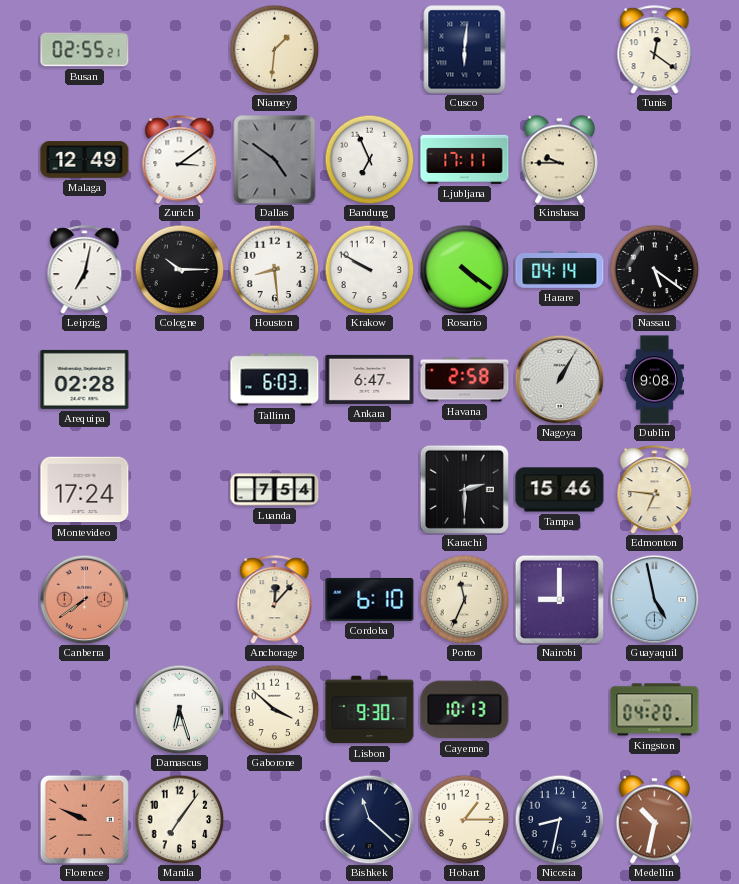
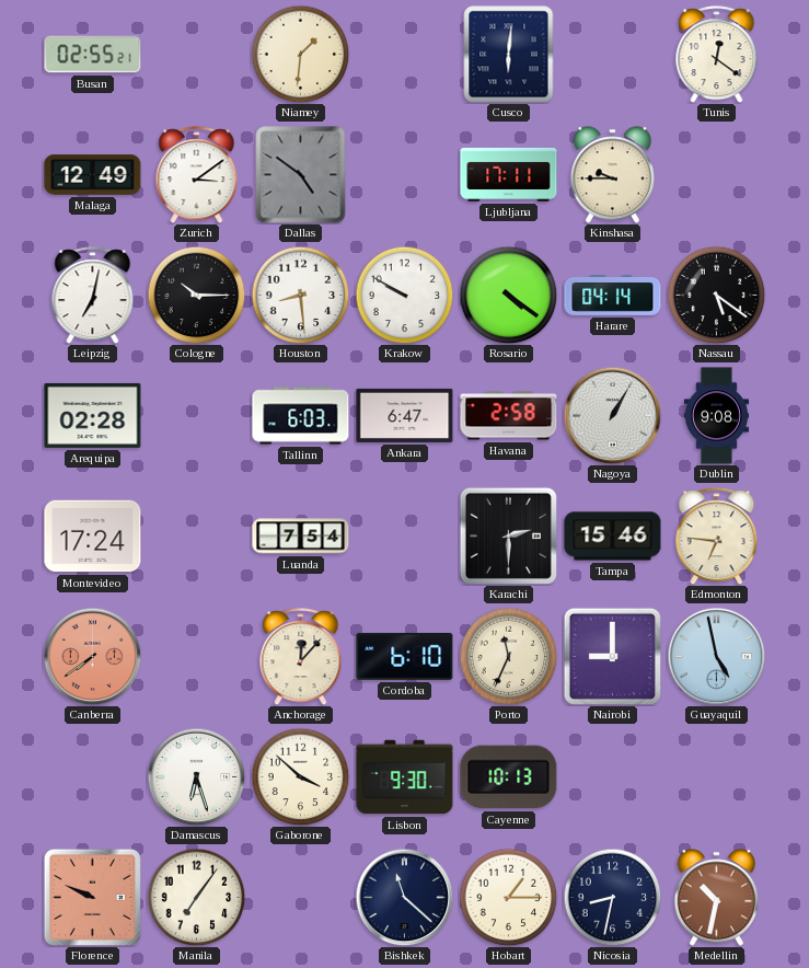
Bandung: 6:56 -> none (369, 159)
Kingston: 04:20 -> none (655, 710)
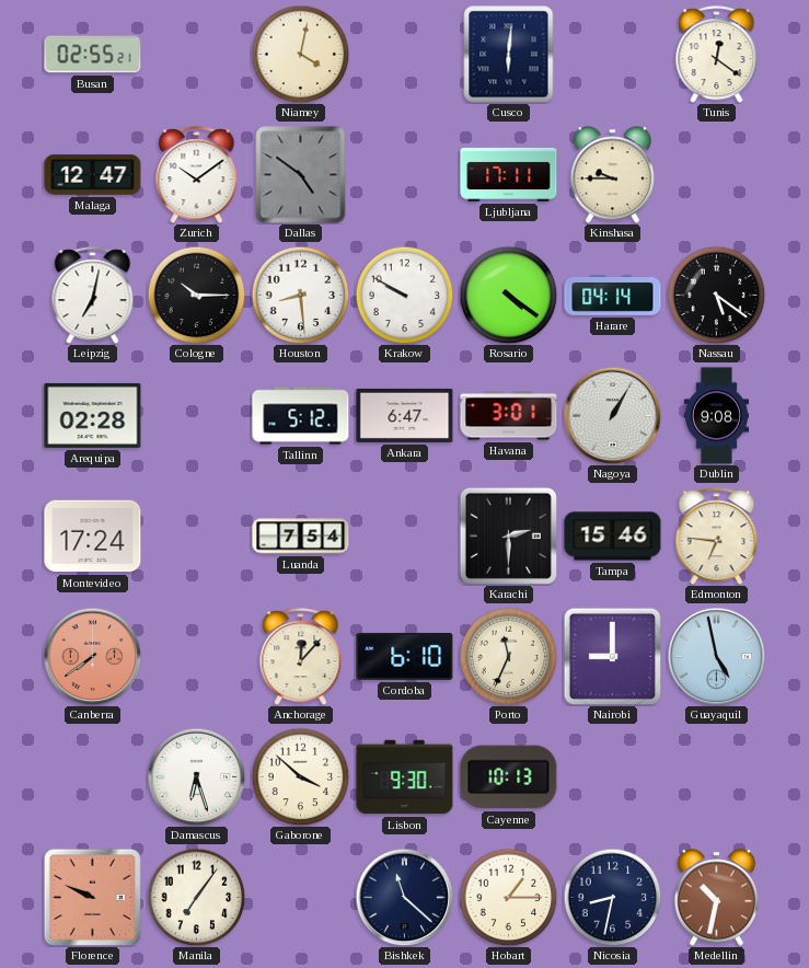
Niamey: 1:31 -> 4:02 (300, 54)
Malaga: 12:49 -> 12:47 (93, 175)
Zurich: 3:09 -> 10:09 (197, 175)
Tallinn: 6:03 -> 5:12 (301, 416)
Havana: 2:58 -> 3:01 (509, 416)
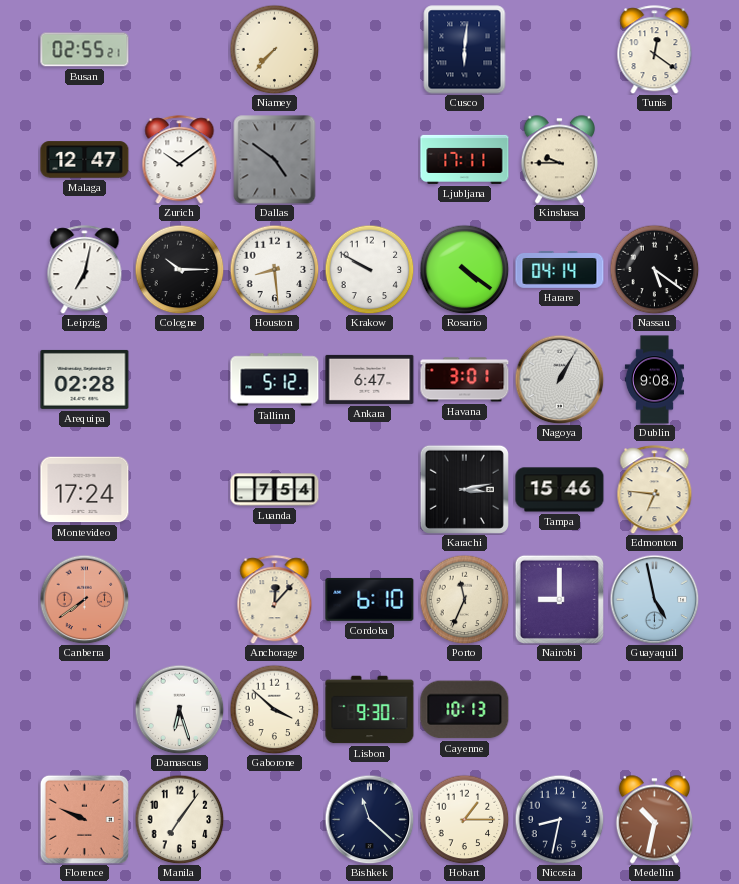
Niamey: 4:02 -> 7:37 (274, 49)
Karachi: 2:30 -> 3:13 (464, 489)
